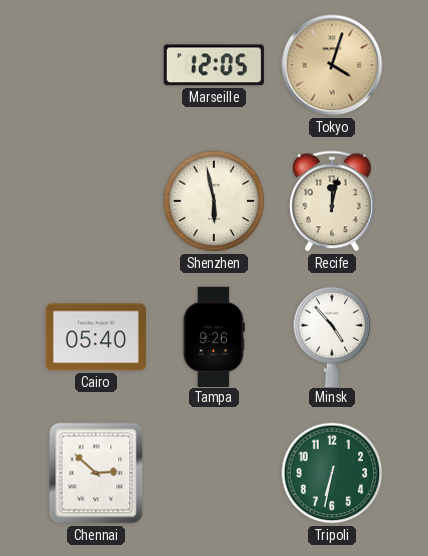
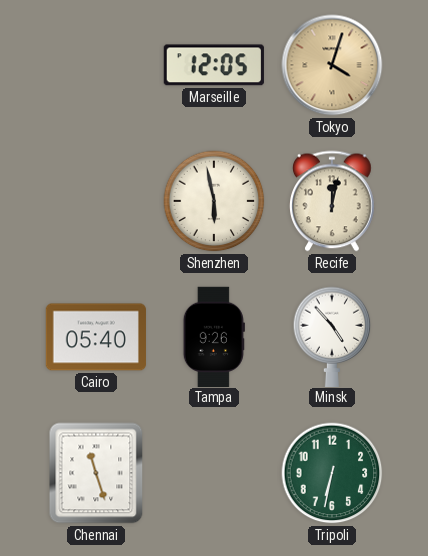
Chennai: 2:52 -> 11:27 (96, 473)
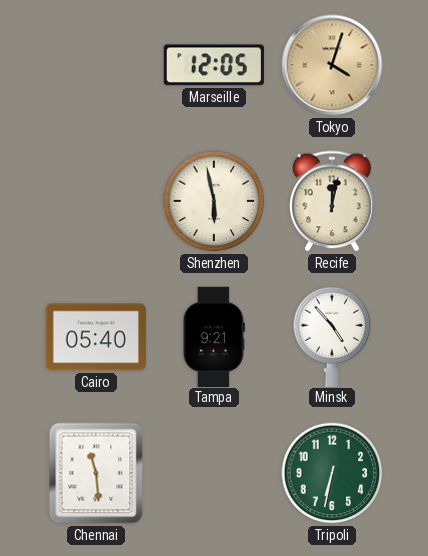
Tampa: 9:26 -> 9:21 (214, 336)
Chennai: 11:27 -> 11:29 (96, 473)
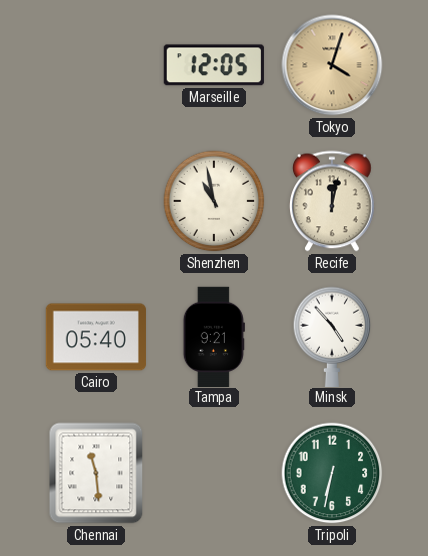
Shenzhen: 5:58 -> 10:58 (214, 201)
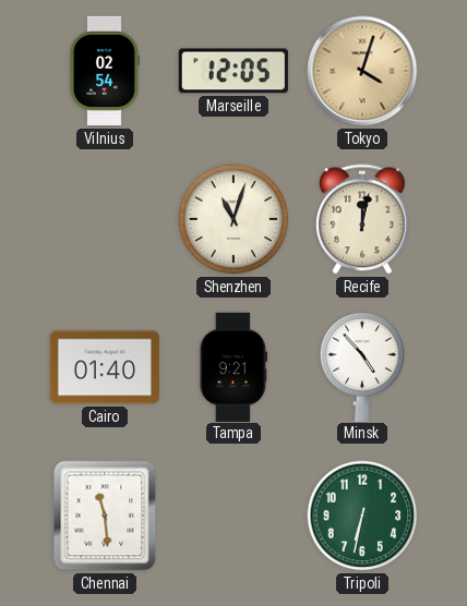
Vilnius: none -> 02:54 (105, 71)
Shenzhen: 10:58 -> 11:03 (234, 219)
Cairo: 05:40 -> 01:40 (105, 367)
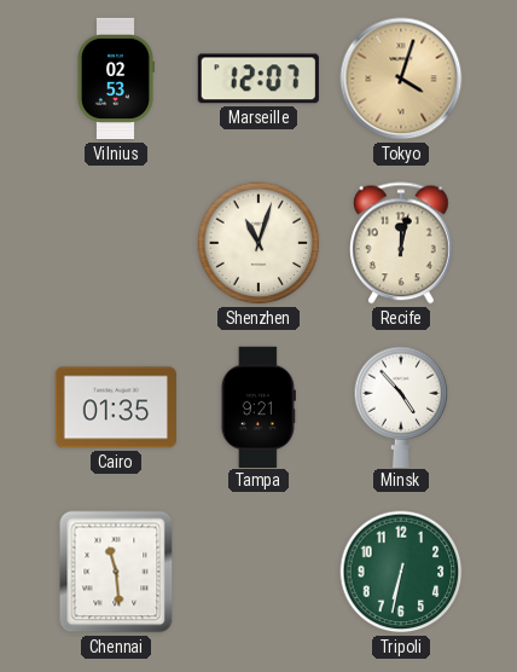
Vilnius: 02:54 -> 02:53 (116, 79)
Marseille: 12:05 -> 12:07 (258, 79)
Cairo: 01:40 -> 01:35 (116, 407)
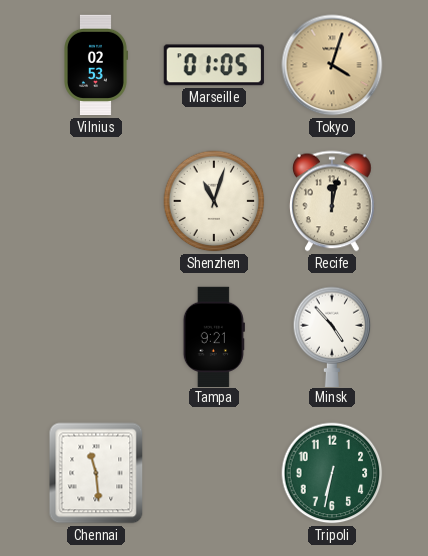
Marseille: 12:07 -> 01:05 (214, 65)
Cairo: 01:35 -> none (116, 407)
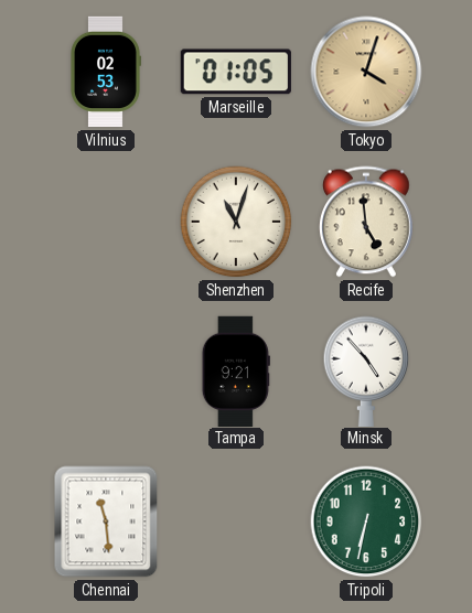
Recife: 12:02 -> 4:59 (367, 222)
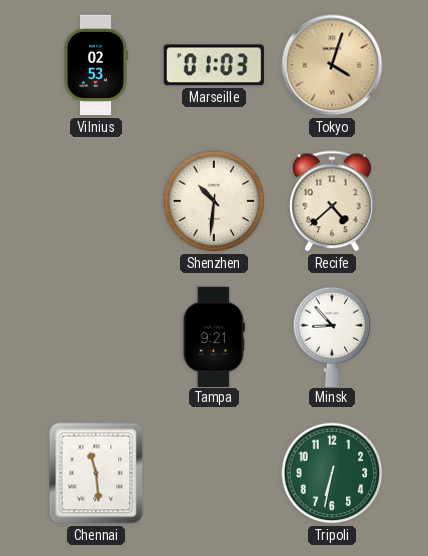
Marseille: 01:05 -> 01:03 (214, 65)
Shenzhen: 11:03 -> 10:31 (214, 201)
Recife: 4:59 -> 4:38 (333, 201)
Minsk: 4:53 -> 8:53 (332, 336)
